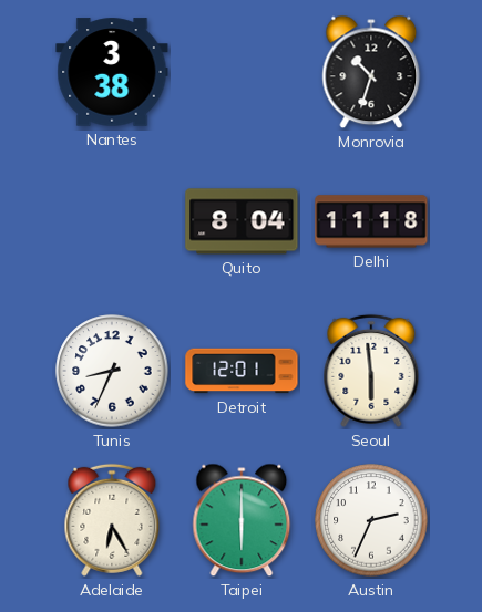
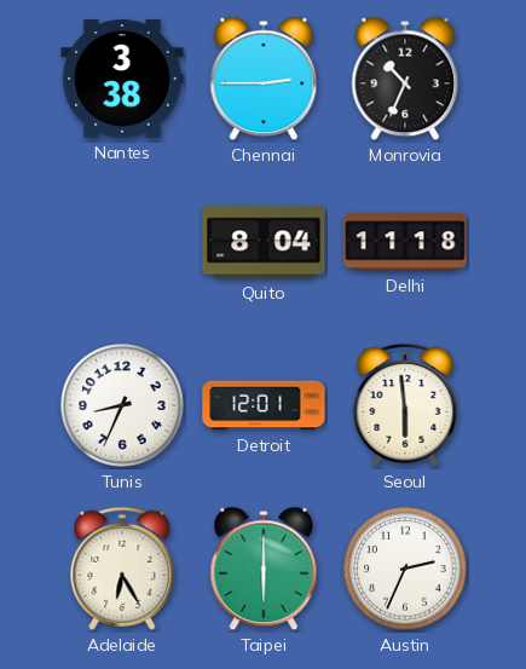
Chennai: none -> 2:45 (264, 79)
Monrovia: 10:33 -> 10:34 (405, 79)
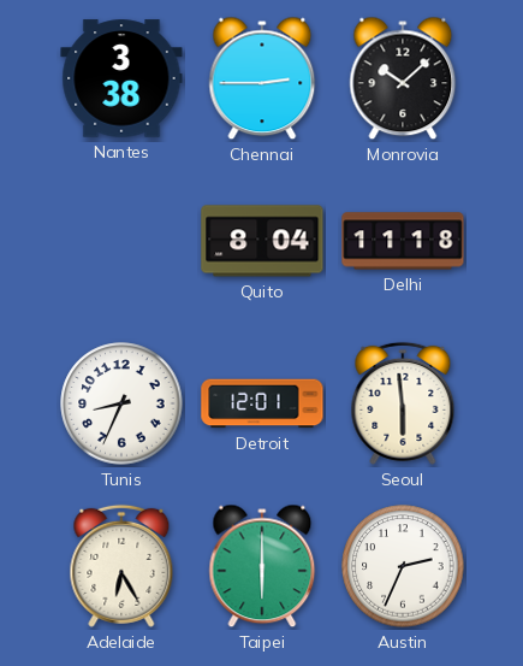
Monrovia: 10:34 -> 10:08 (403, 78)
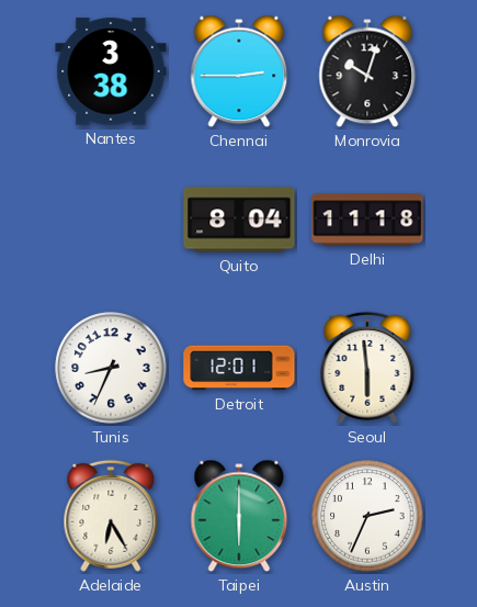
Monrovia: 10:08 -> 10:03 (367, 71)
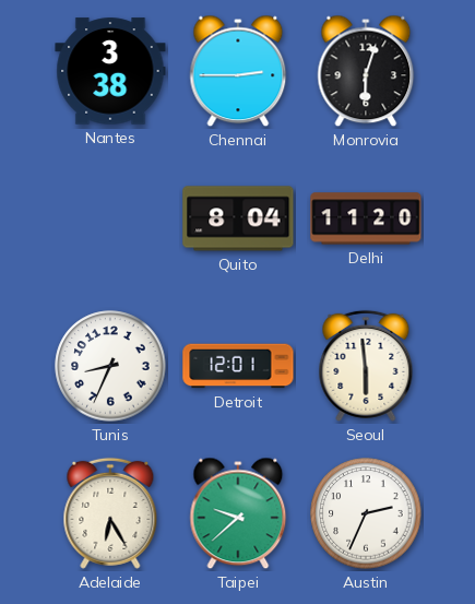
Monrovia: 10:03 -> 6:03 (366, 71)
Delhi: 11:18 -> 11:20 (366, 218)
Taipei: 6:00 -> 9:38 (238, 513)
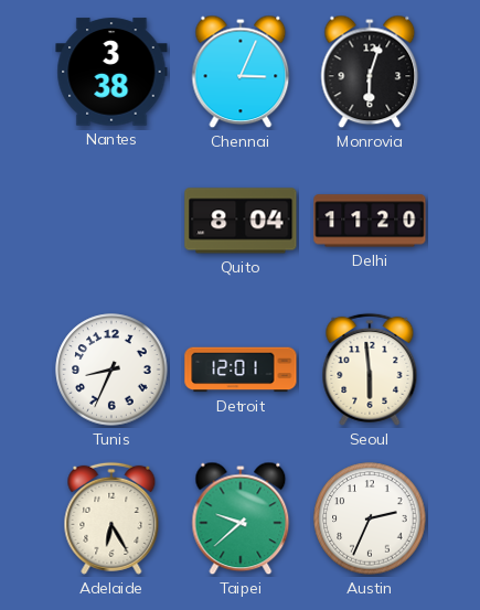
Chennai: 2:45 -> 3:04 (241, 72)
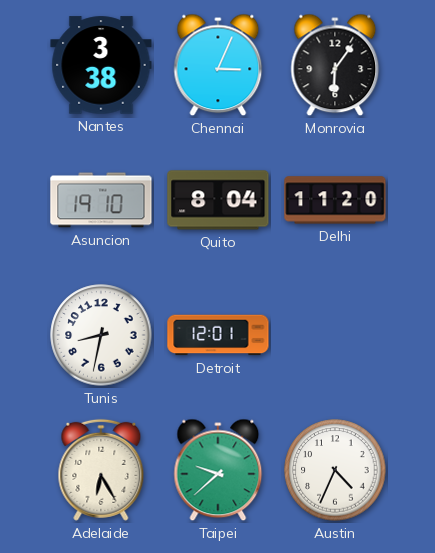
Monrovia: 6:03 -> 6:06 (335, 65)
Asuncion: none -> 19:10 (101, 200)
Tunis: 8:34 -> 8:32 (101, 335)
Seoul: 5:59 -> none (370, 370)
Austin: 2:34 -> 4:34 (335, 470)
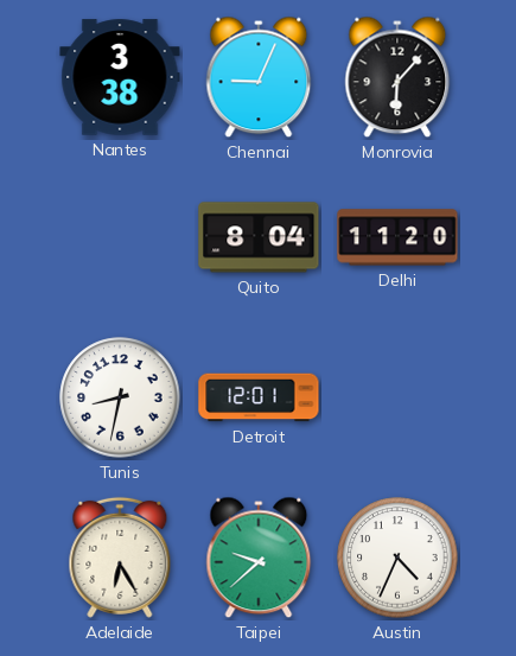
Chennai: 3:04 -> 9:04 (259, 77)
Monrovia: 6:06 -> 6:07 (397, 77)
Asuncion: 19:10 -> none (101, 200)
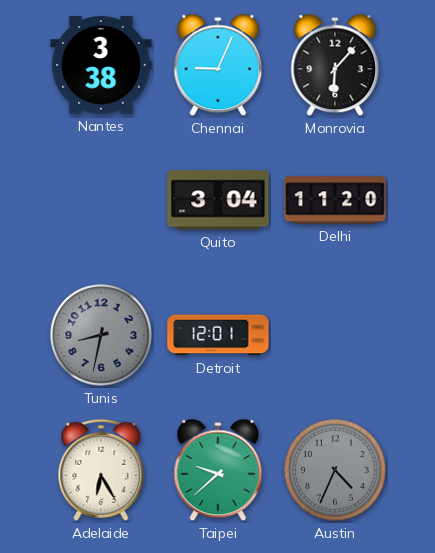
Quito: 8:04 -> 3:04 (218, 200)
Tunis dial: white -> grey (101, 335)
Austin dial: white -> grey (335, 470)
